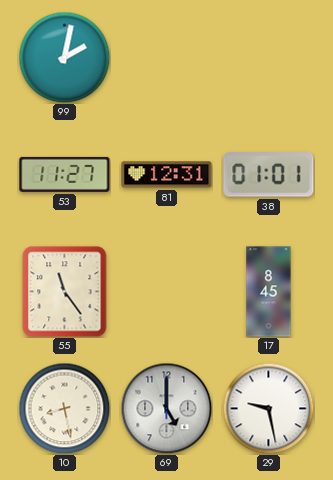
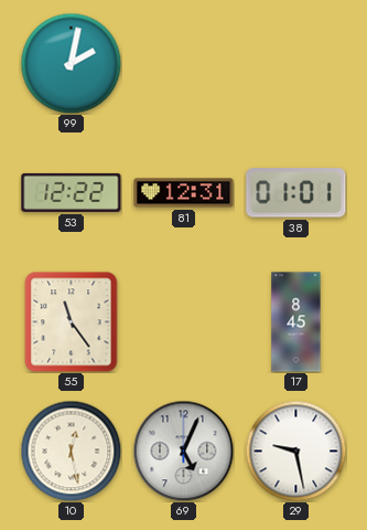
53: 11:27 -> 12:22 (72, 192)
10: 8:28 -> 12:28 (71, 451)
69: 5:00 -> 5:04 (183, 451)
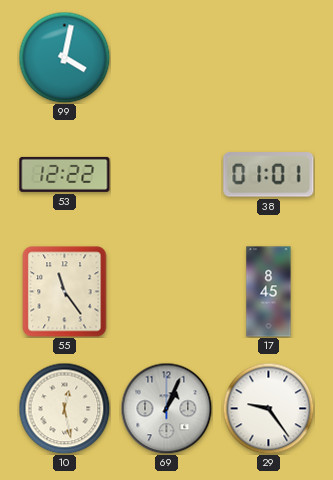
99: 2:02 -> 4:02 (64, 57)
81: 12:31 -> none (184, 193)
69: 5:04 -> 1:04 (166, 408)
29: 9:28 -> 9:24 (268, 408)
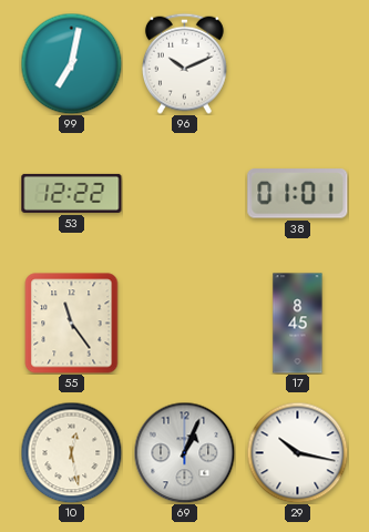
99: 4:02 -> 7:02 (71, 63)
96: none -> 10:11 (184, 63)
29: 9:24 -> 10:17 (297, 452)
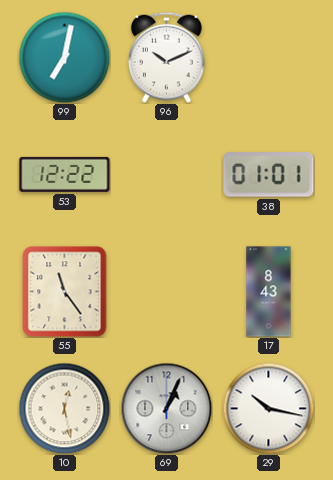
17: 8:45 -> 8:43 (269, 292)
